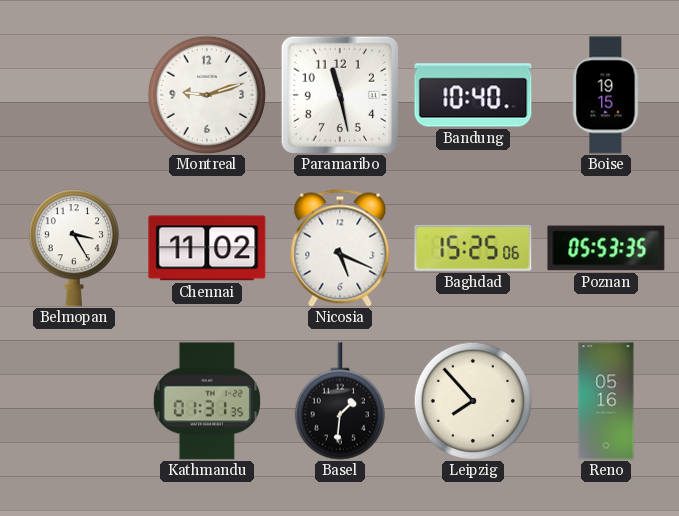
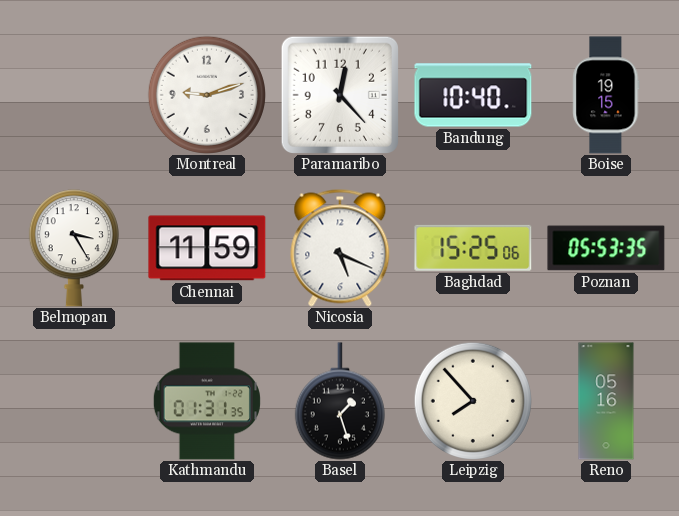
Paramaribo: 11:28 -> 12:23 (340, 95)
Chennai: 11:02 -> 11:59 (207, 248)
Basel: 1:31 -> 1:27 (340, 401)
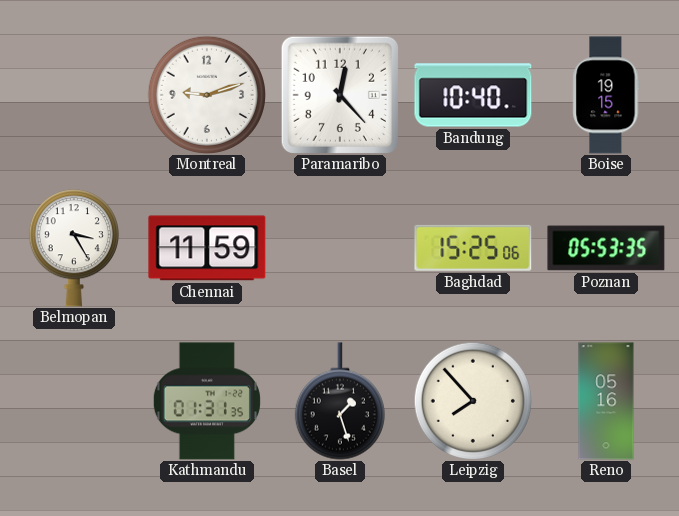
Nicosia: 5:19 -> none (340, 248)
